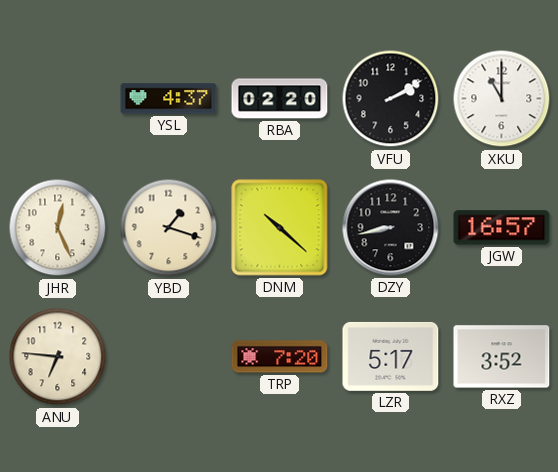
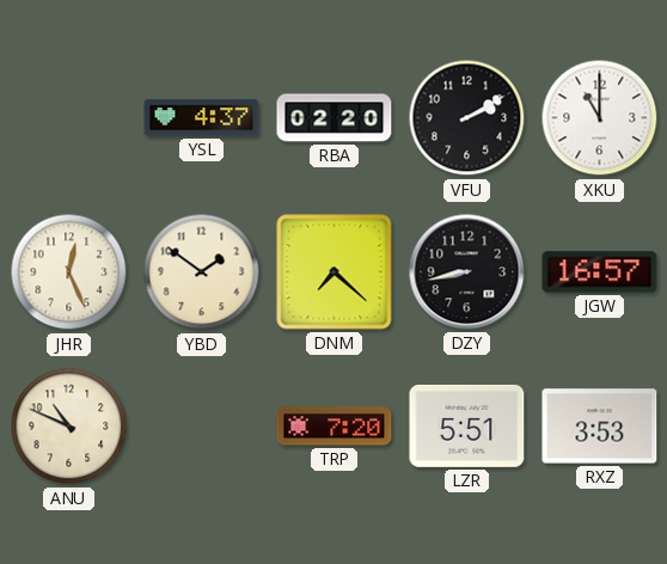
YBD: 1:18 -> 1:51 (202, 272)
DNM: 10:22 -> 7:22 (335, 272)
ANU: 6:46 -> 10:49 (69, 427)
LZR: 5:17 -> 5:51 (467, 425)
RXZ: 3:52 -> 3:53 (600, 427)
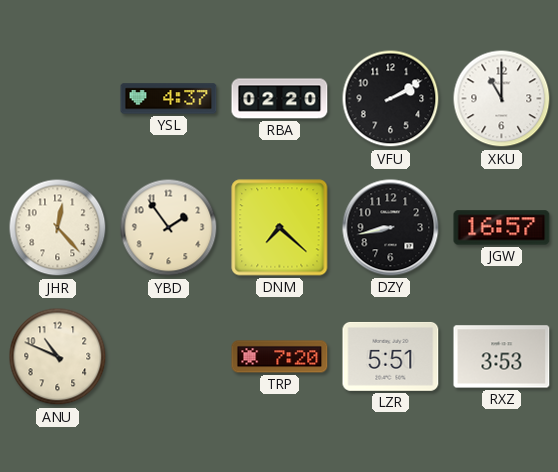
JHR: 12:26 -> 12:23 (58, 228)
YBD: 1:51 -> 1:54 (169, 228)
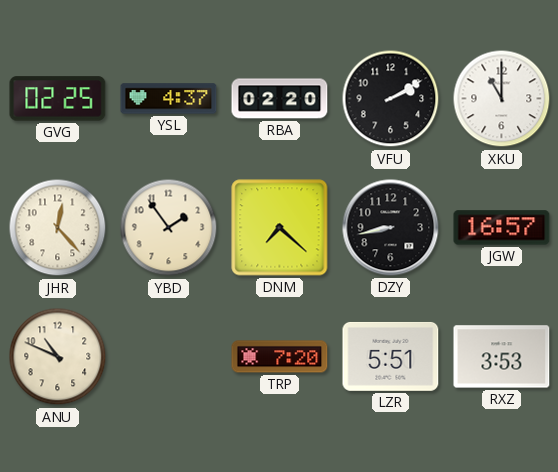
GVG: none -> 02:25 (58, 99)
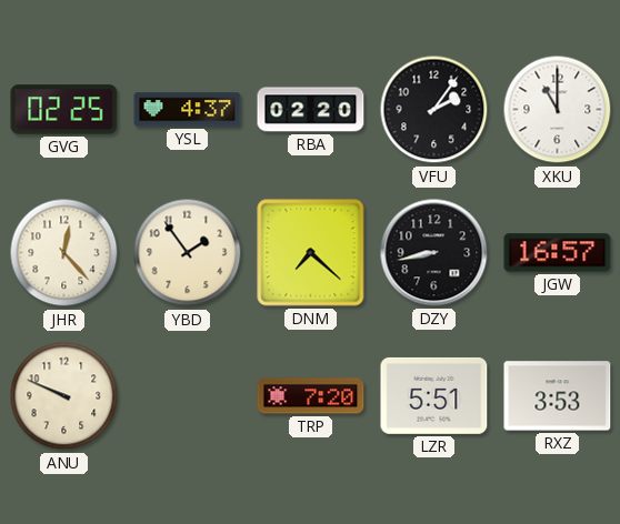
VFU: 2:10 -> 2:06 (434, 110)
ANU: 10:49 -> 9:49 (64, 396)
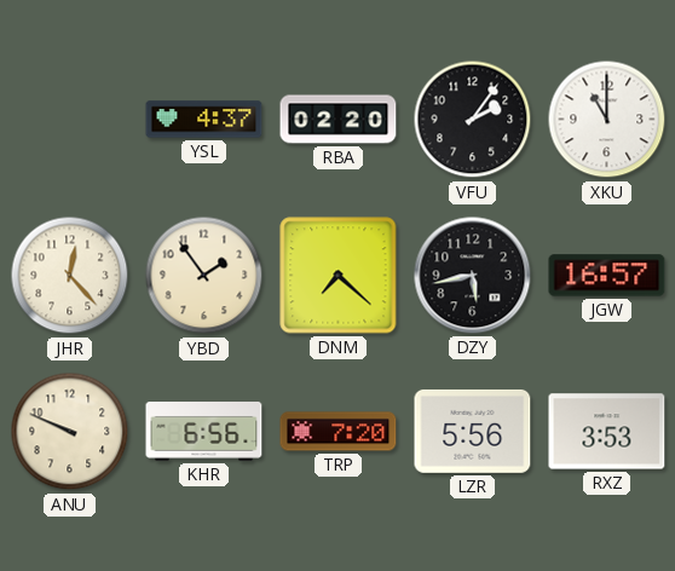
GVG: 02:25 -> none (64, 110)
DZY: 8:43 -> 5:43 (473, 276)
KHR: none -> 6:56 (204, 432)
LZR: 5:51 -> 5:56 (473, 431)
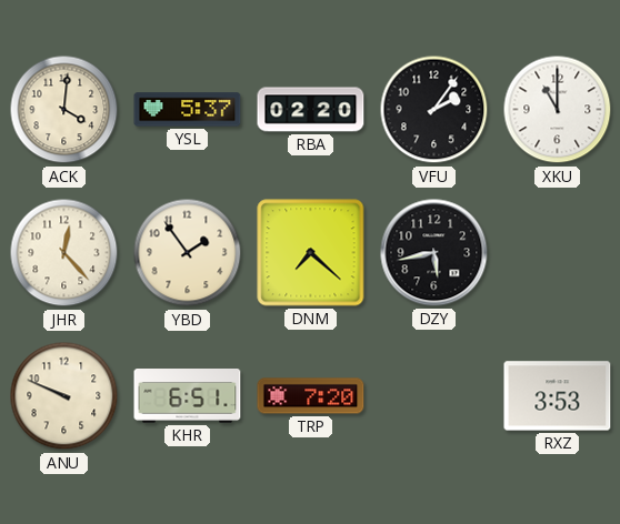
ACK: none -> 4:01 (64, 110)
YSL: 4:37 -> 5:37 (188, 110)
JGW: 16:57 -> none (607, 276)
KHR: 6:56 -> 6:51 (188, 396)
LZR: 5:56 -> none (473, 431)
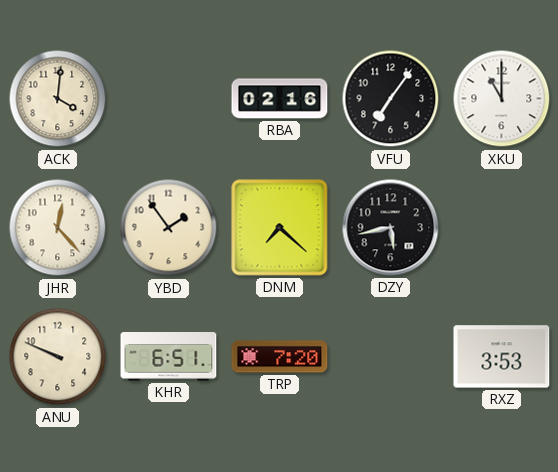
YSL: 5:37 -> none (188, 110)
RBA: 02:20 -> 02:16 (280, 99)
VFU: 2:06 -> 7:06 (391, 99)
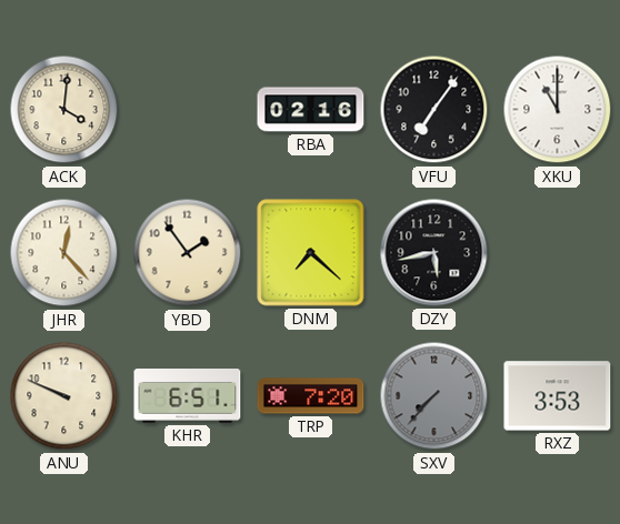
SXV: none -> 7:37 (434, 396)
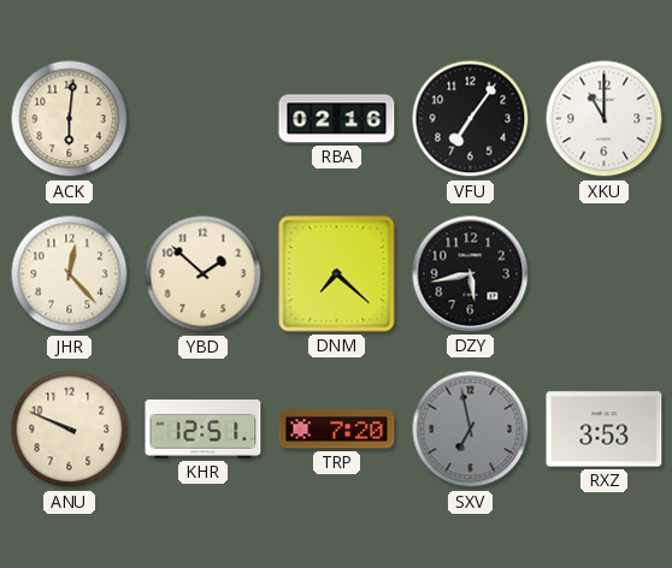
ACK: 4:01 -> 6:01 (70, 119)
YBD: 1:54 -> 1:52 (204, 274)
KHR: 6:51 -> 12:51 (204, 430)
SXV: 7:37 -> 6:58 (471, 430)
